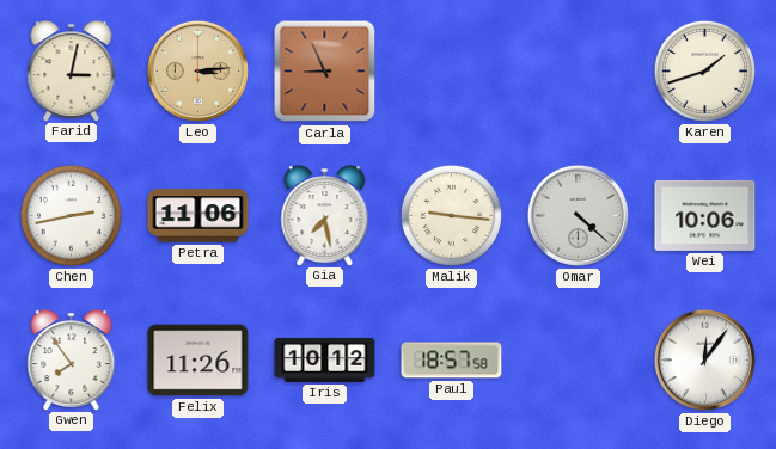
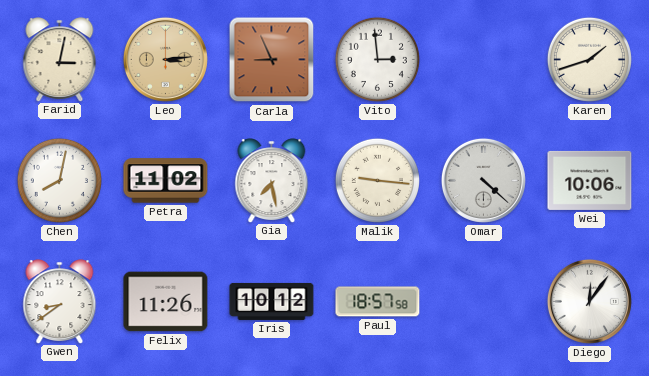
Vito: none -> 2:59 (377, 59)
Chen: 2:43 -> 8:02 (59, 180)
Petra: 11:06 -> 11:02 (166, 181)
Gwen: 7:54 -> 8:39 (60, 301)
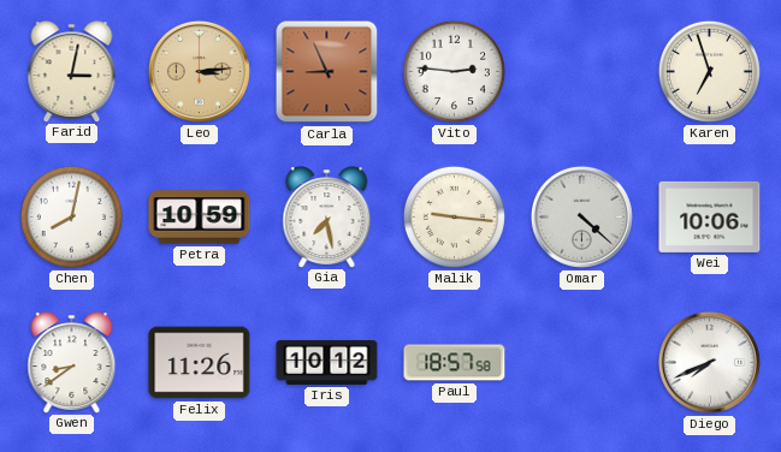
Vito: 2:59 -> 2:46 (454, 71)
Karen: 1:42 -> 6:57 (709, 71)
Petra: 11:02 -> 10:59 (200, 218)
Diego: 12:06 -> 7:41 (709, 362)
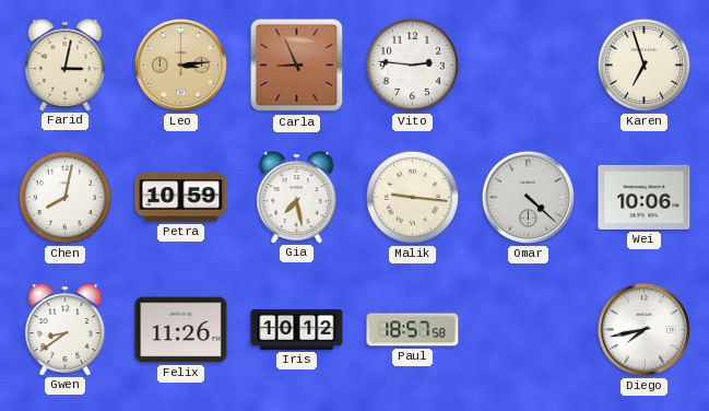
Diego: 7:41 -> 7:43 (643, 329)
